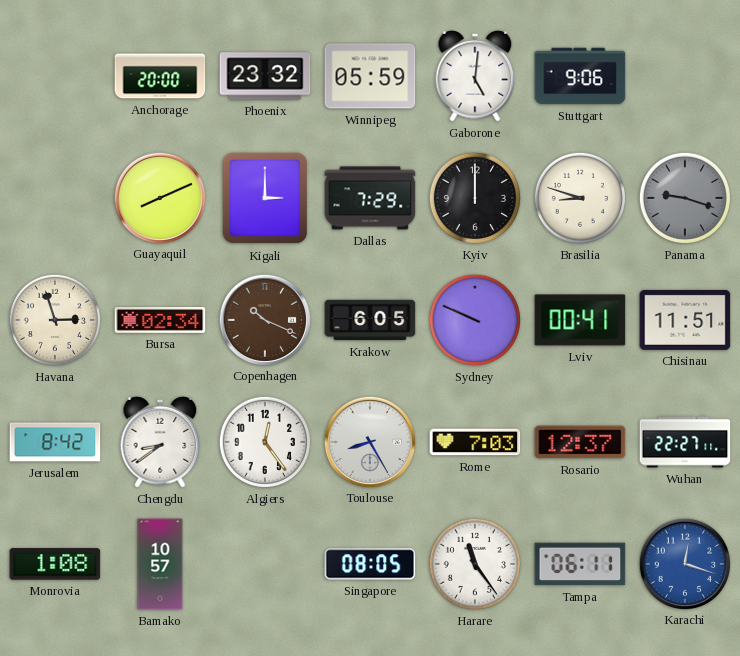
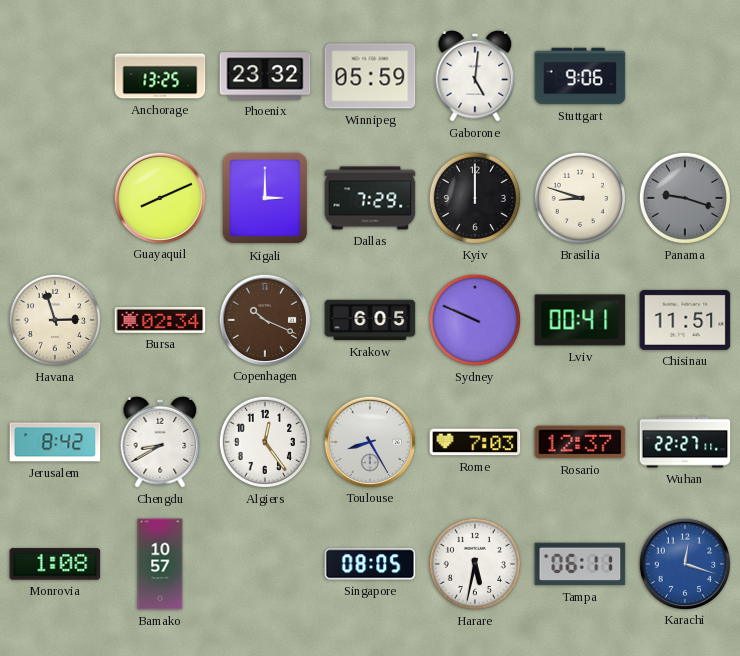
Anchorage: 20:00 -> 13:25 (160, 76)
Chengdu: 8:39 -> 8:40 (160, 442)
Harare: 11:24 -> 5:32 (475, 564)
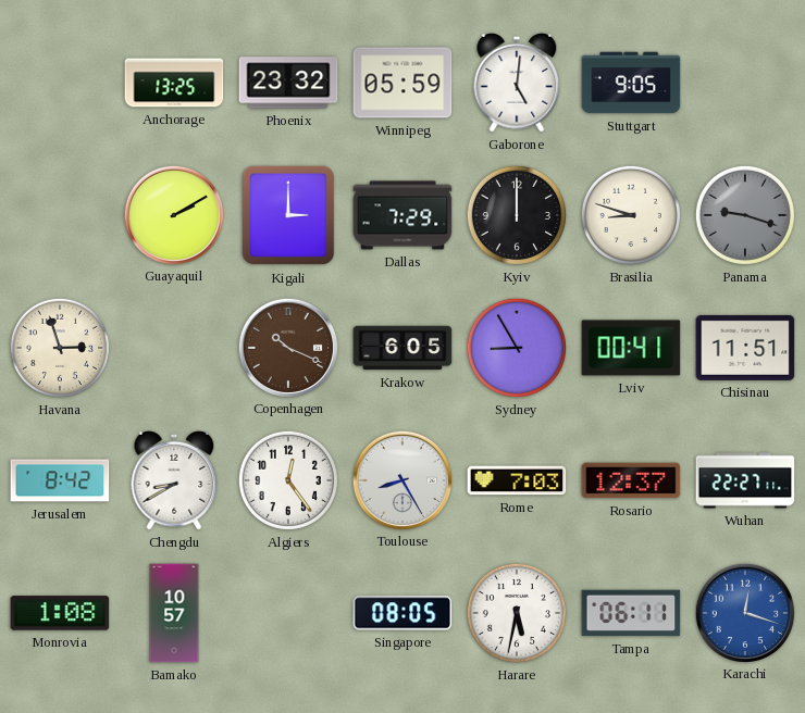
Stuttgart: 9:06 -> 9:05 (631, 83)
Guayaquil: 8:11 -> 2:10 (173, 214)
Bursa: 02:34 -> none (160, 321)
Sydney: 9:49 -> 8:55 (517, 348)
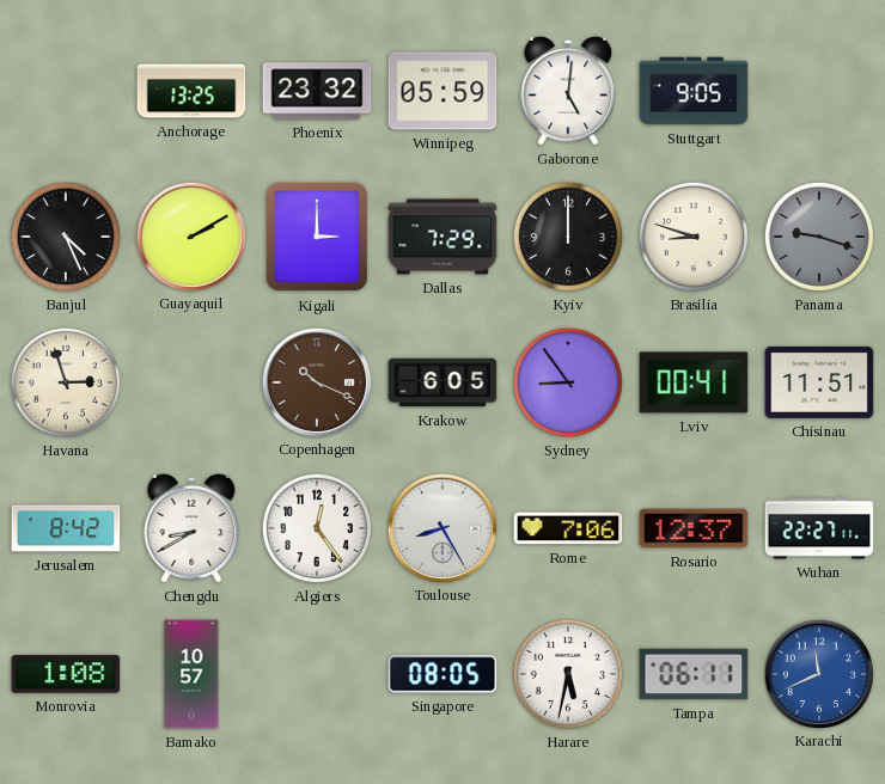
Banjul: none -> 4:26 (66, 237)
Sydney: 8:55 -> 8:54 (568, 382)
Rome: 7:03 -> 7:06 (568, 528)
Karachi: 12:18 -> 11:41 (818, 673)
